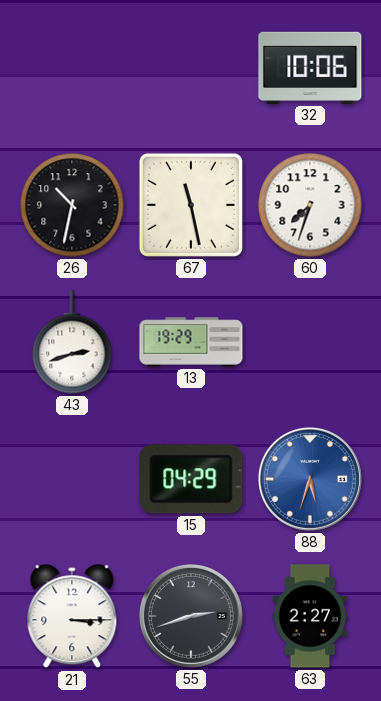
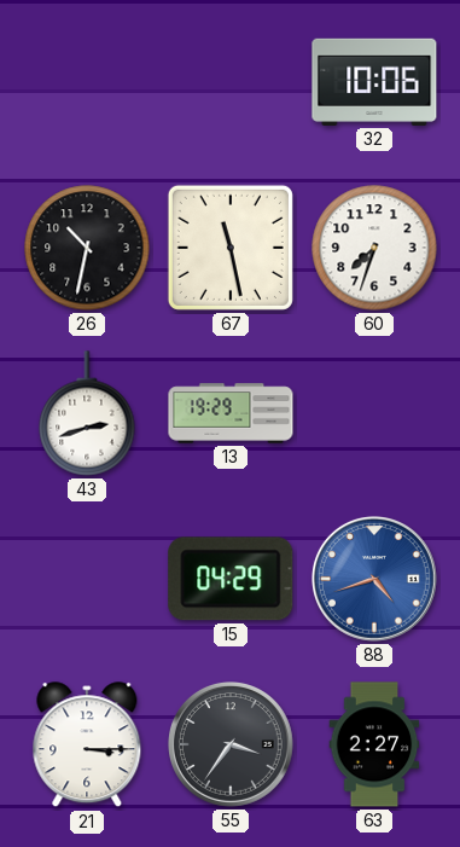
88: 5:33 -> 4:42 (375, 580)
55: 2:42 -> 3:36 (232, 746)
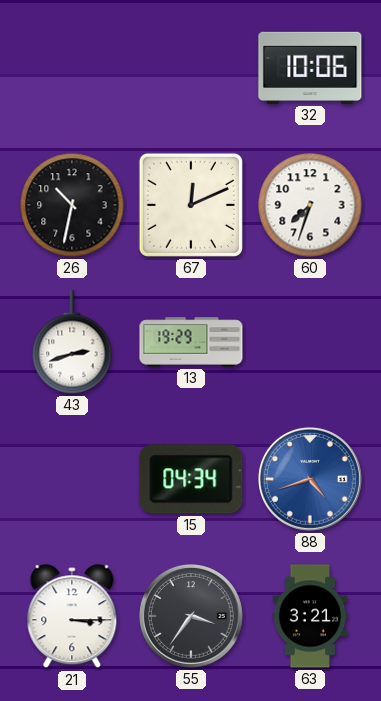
67: 11:28 -> 12:11 (191, 205)
15: 04:29 -> 04:34 (191, 479)
63: 2:27 -> 3:21 (310, 616)
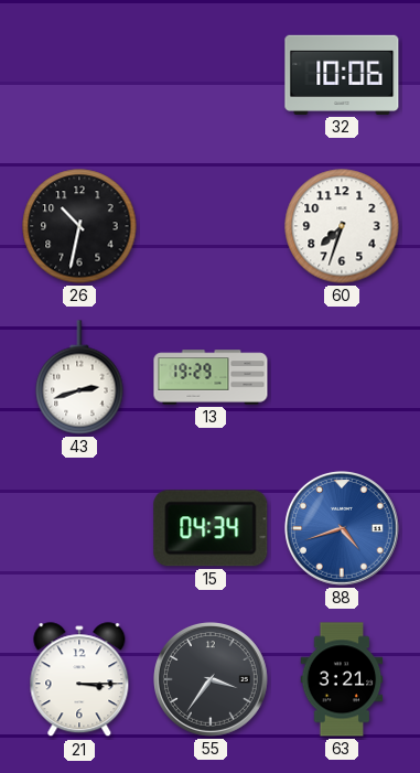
67: 12:11 -> none (191, 205)
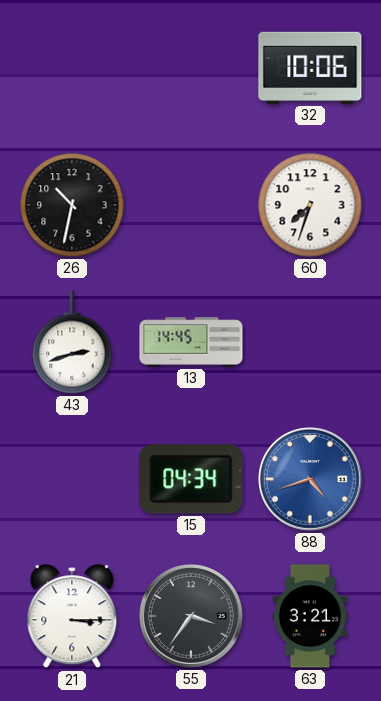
13: 19:29 -> 14:45 (191, 342)
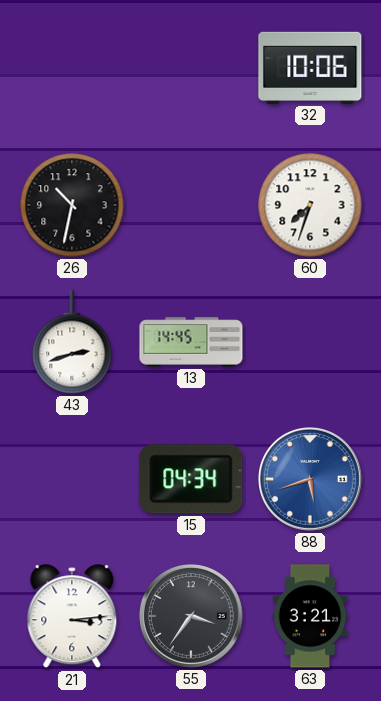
88: 4:42 -> 5:42 (311, 480)
21: 3:15 -> 3:14 (72, 617)
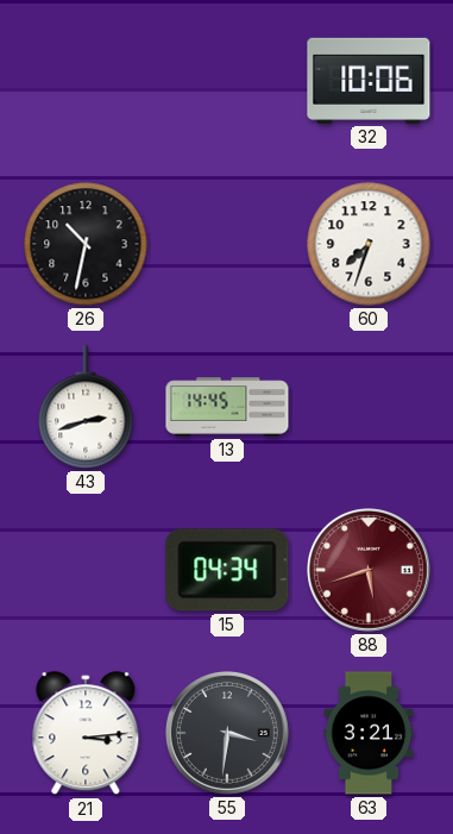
88 dial: blue -> burgundy (370, 571)
55: 3:36 -> 3:31 (228, 734)
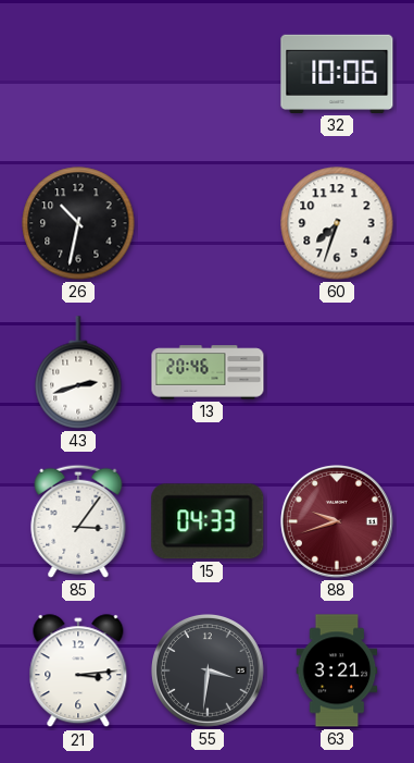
13: 14:45 -> 20:46 (208, 372)
85: none -> 3:06 (78, 521)
15: 04:34 -> 04:33 (208, 521)
88: 5:42 -> 9:42 (338, 522)
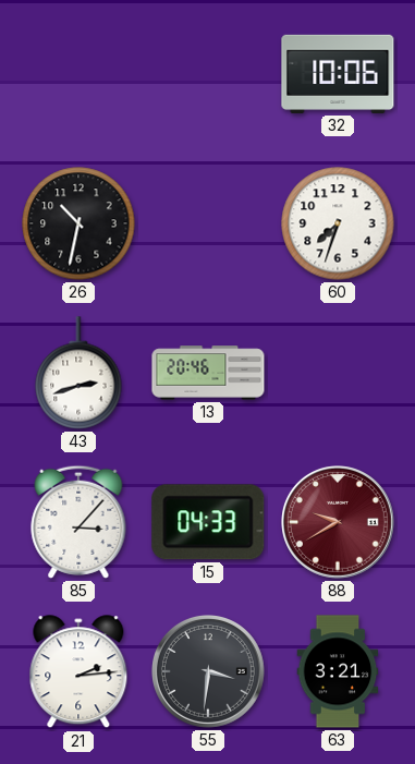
85: 3:06 -> 3:07 (78, 522)
88: 9:42 -> 9:40 (339, 523)
21: 3:14 -> 2:14 (78, 672)
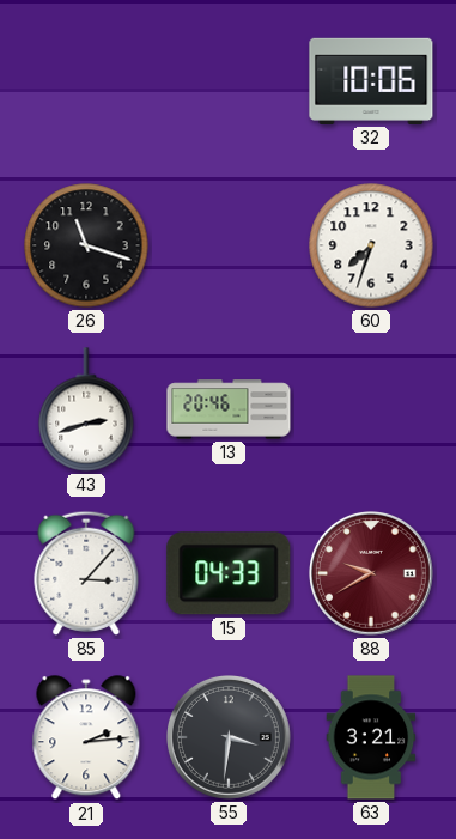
26: 10:32 -> 11:18 (86, 245)
